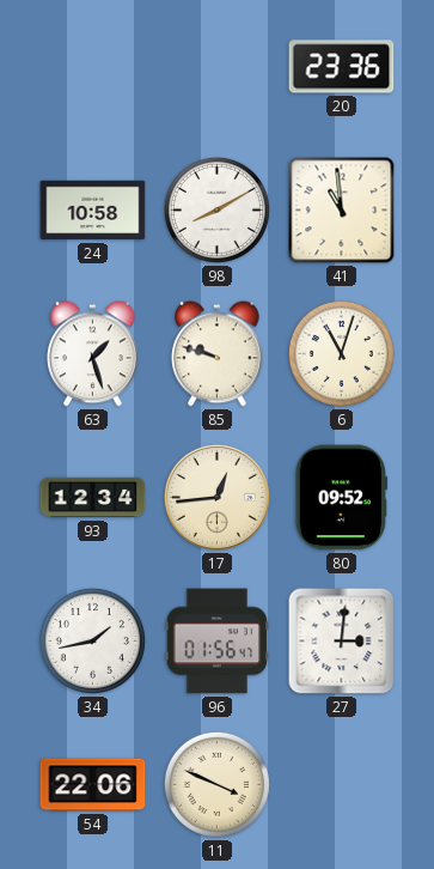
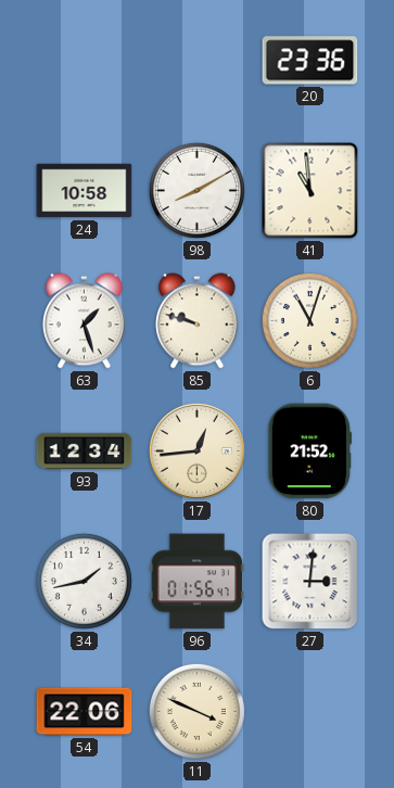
80: 09:52 -> 21:52 (309, 452)
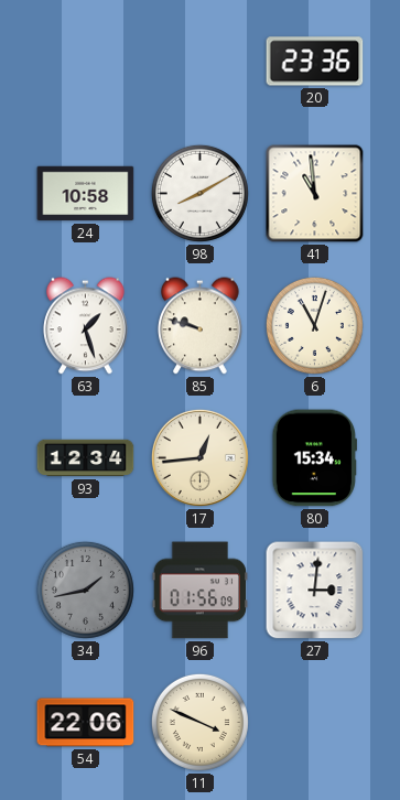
80: 21:52 -> 15:34 (314, 458)
34 dial: white -> grey (85, 590)
96: 01:56:47 -> 01:56:09 (201, 591)
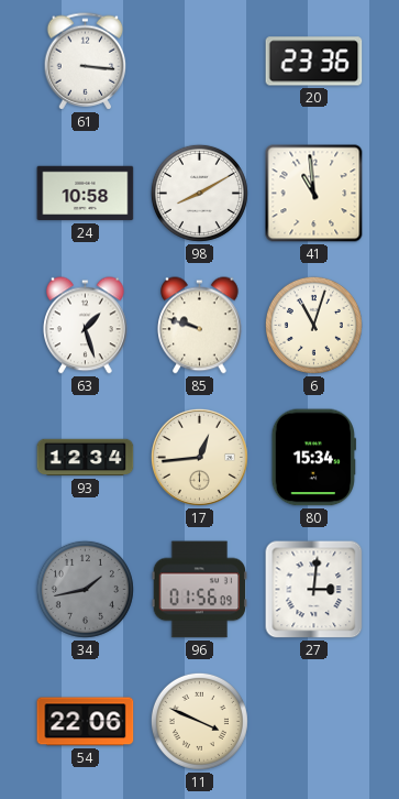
61: none -> 3:16 (86, 62)
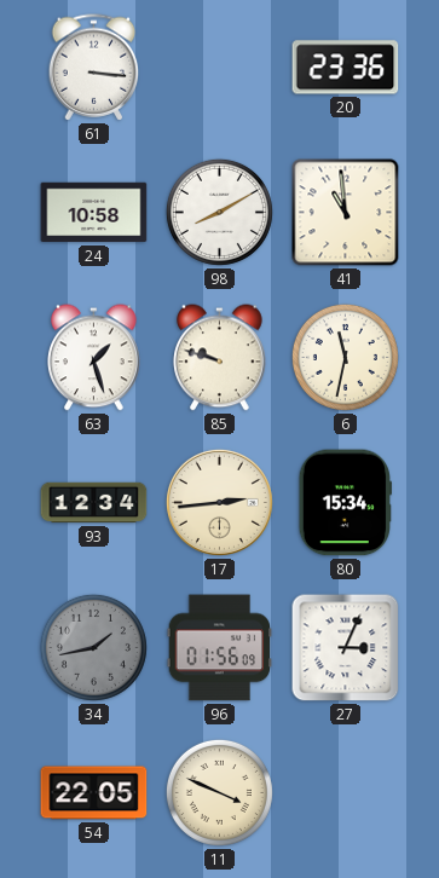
6: 11:03 -> 11:32 (345, 357)
17: 12:44 -> 2:44 (219, 502)
27: 3:01 -> 3:04 (346, 648)
54: 22:06 -> 22:05 (94, 793)
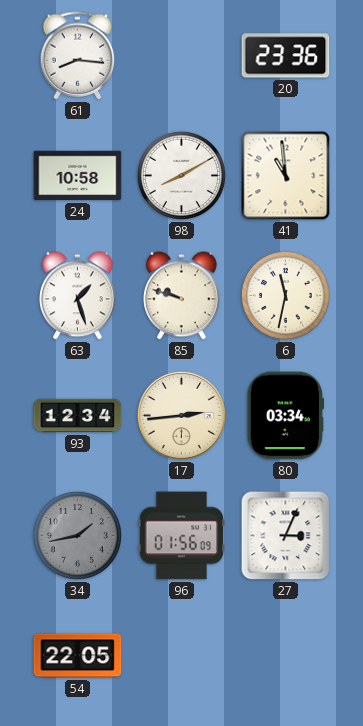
61: 3:16 -> 8:16 (78, 56)
80: 15:34 -> 03:34 (285, 416)
11: 3:49 -> none (219, 792)
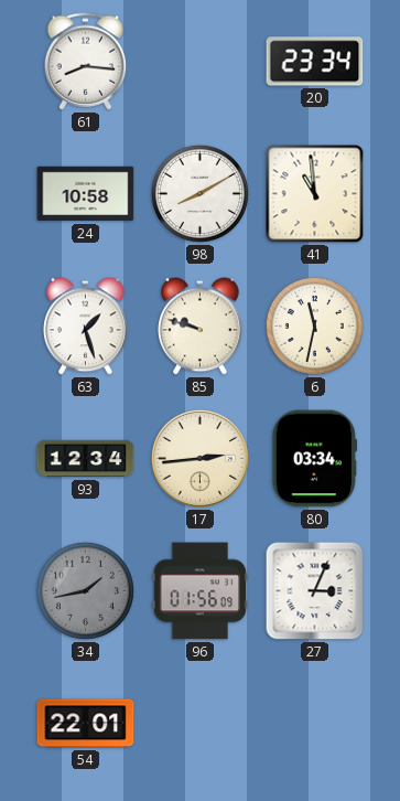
20: 23:36 -> 23:34 (315, 62)
54: 22:05 -> 22:01 (86, 724)
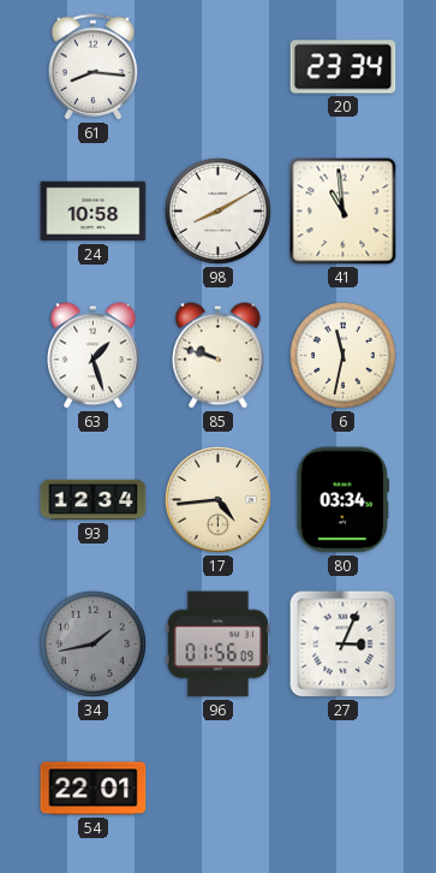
17: 2:44 -> 4:44 (217, 499)
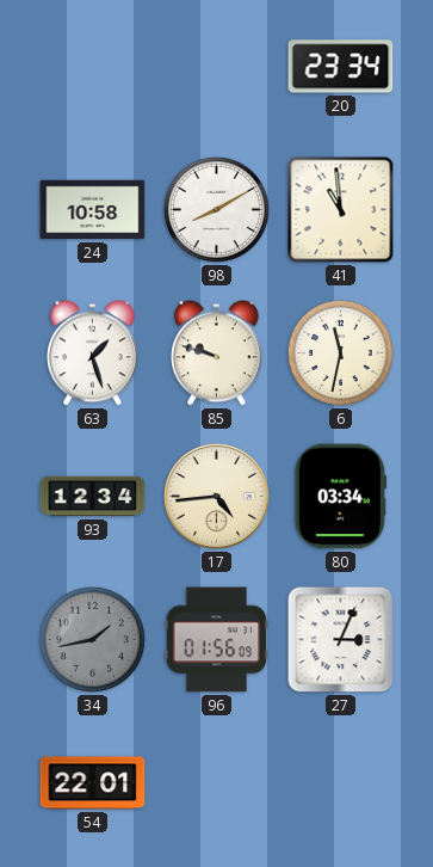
61: 8:16 -> none (94, 67)
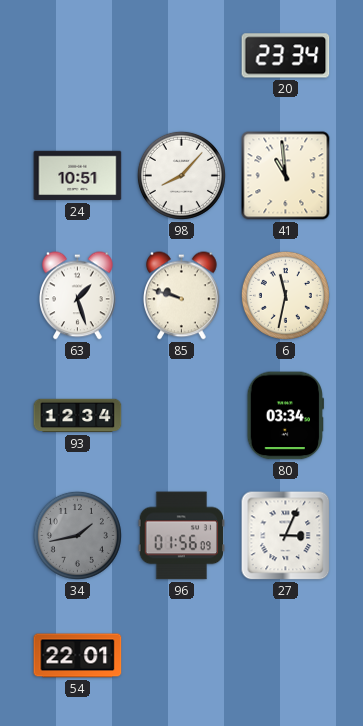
24: 10:58 -> 10:51 (78, 176)
98: 8:10 -> 8:07 (181, 175)
17: 4:44 -> none (216, 496)
